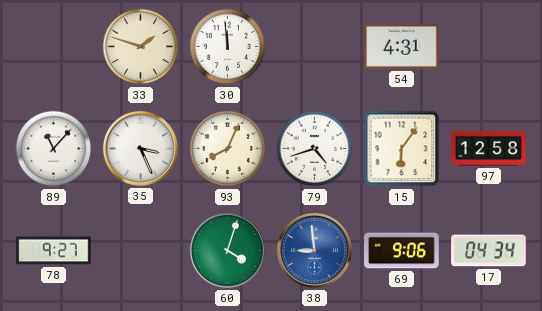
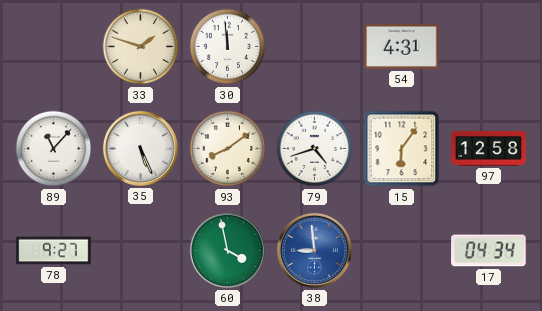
35: 3:26 -> 5:26 (140, 148)
93: 8:04 -> 8:09 (228, 149)
60: 4:03 -> 3:58 (227, 250)
69: 9:06 -> none (402, 251)
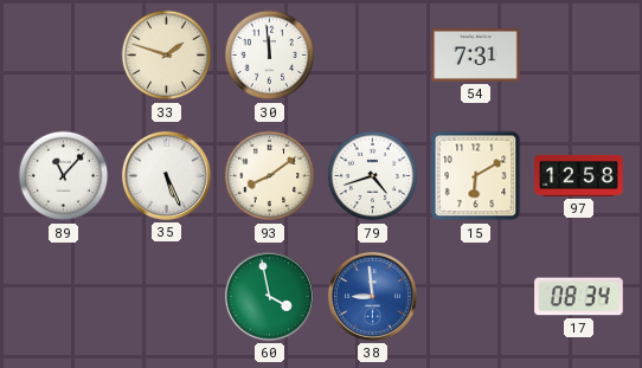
54: 4:31 -> 7:31 (476, 54)
15: 6:06 -> 6:10 (476, 176)
78: 9:27 -> none (54, 251)
17: 04:34 -> 08:34 (579, 297)
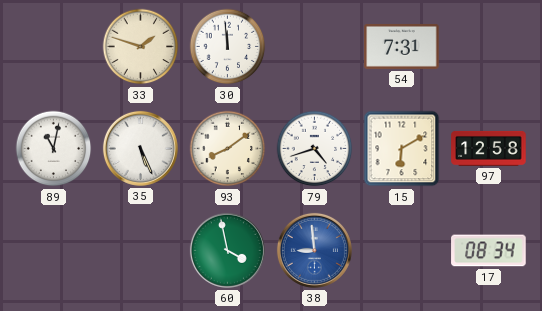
89: 11:07 -> 11:02 (54, 149)
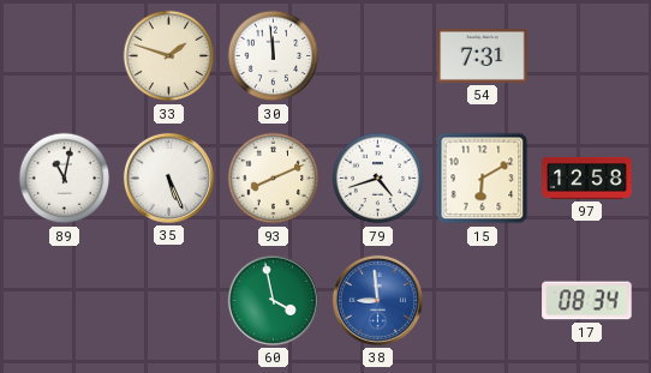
93: 8:09 -> 8:11 (274, 179)
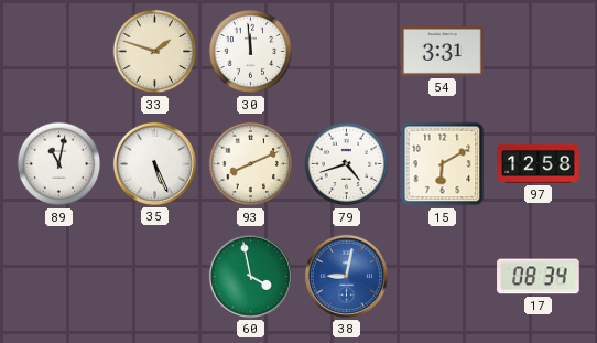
54: 7:31 -> 3:31 (443, 51)
38: 8:59 -> 9:02 (346, 276)
